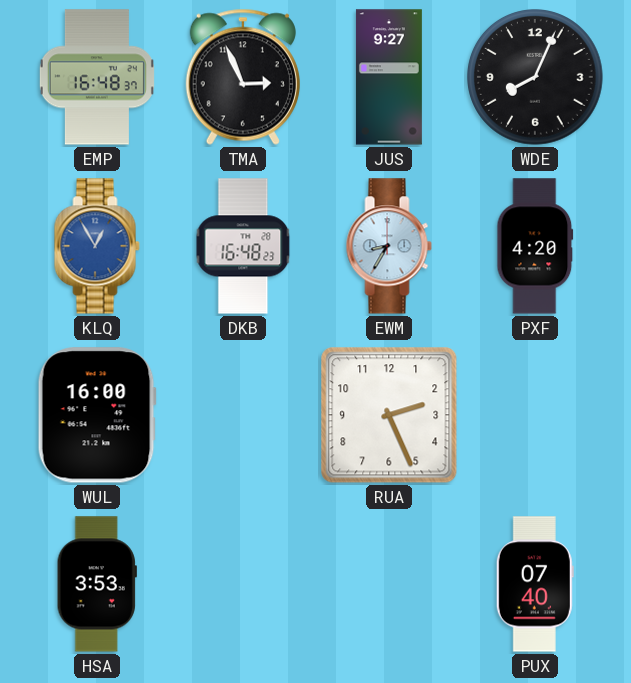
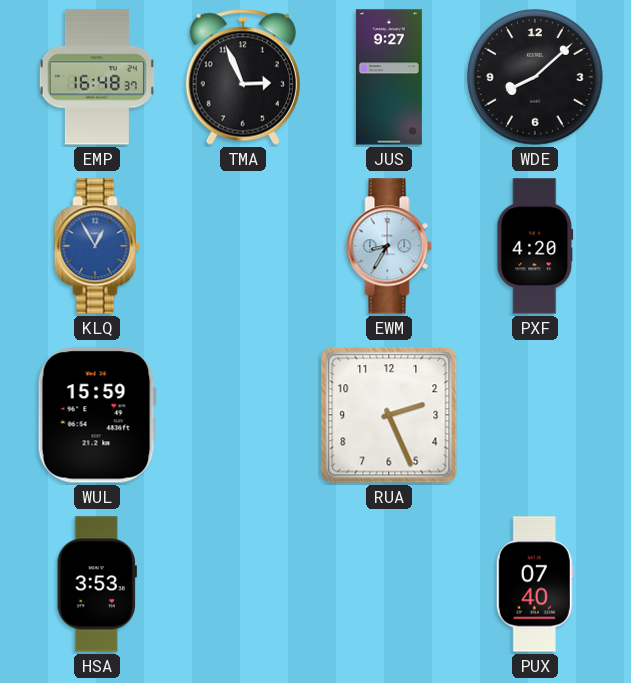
WDE: 8:04 -> 8:08 (536, 78)
DKB: 16:48 -> none (243, 246)
WUL: 16:00 -> 15:59 (97, 415)
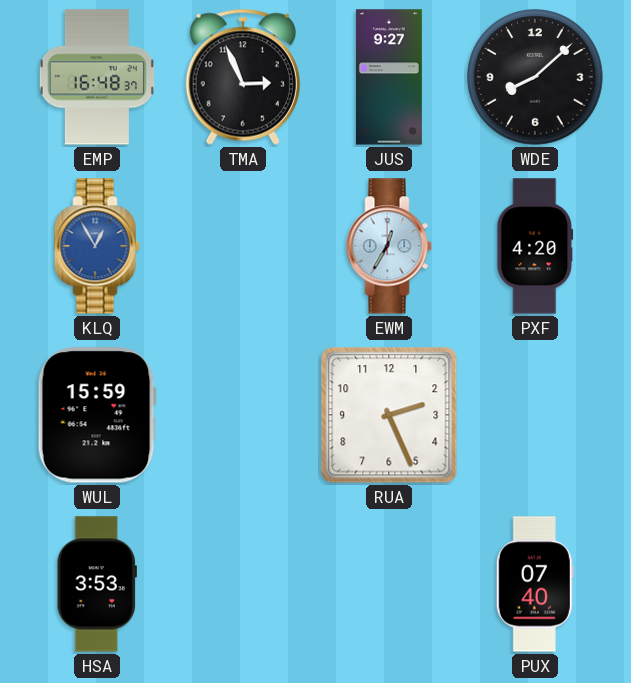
EWM: 8:35 -> 12:35 (389, 246)
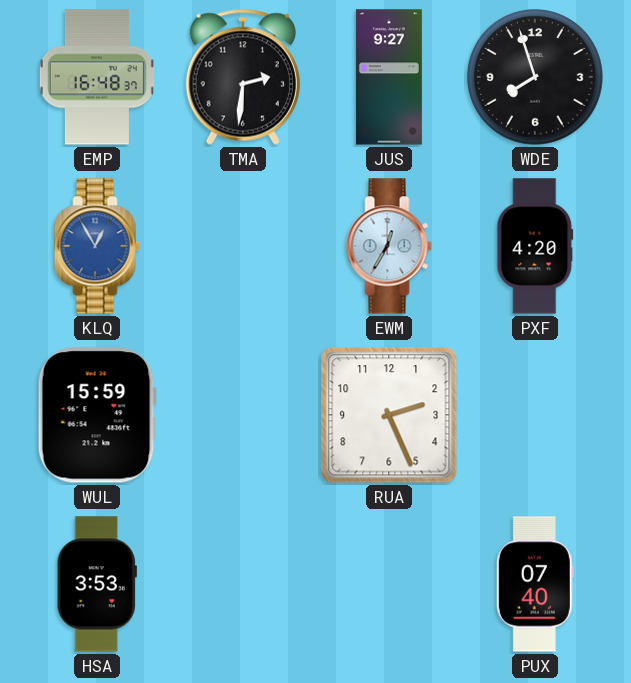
TMA: 2:56 -> 2:31 (243, 77)
WDE: 8:08 -> 7:57 (536, 78)
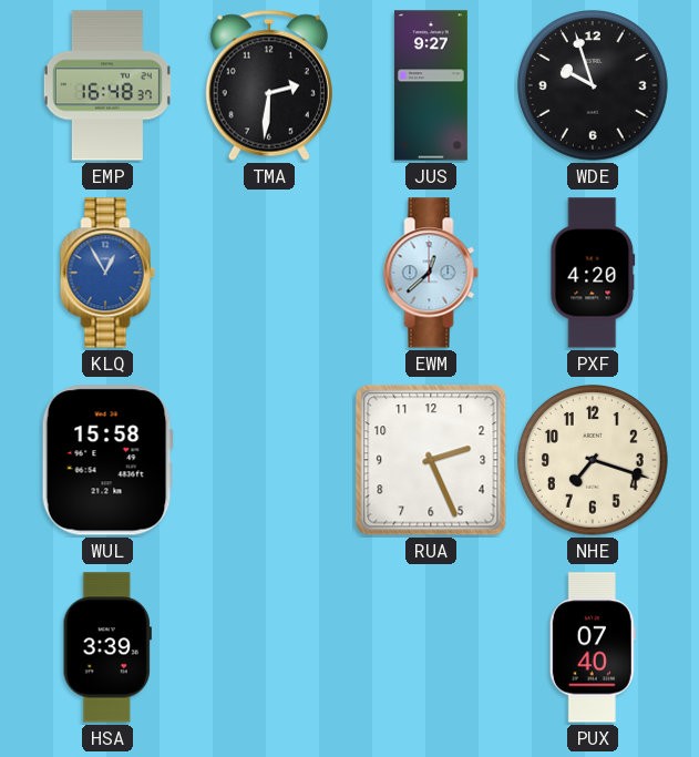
WDE: 7:57 -> 9:57 (594, 86)
EWM: 12:35 -> 12:38 (431, 273)
WUL: 15:59 -> 15:58 (107, 460)
NHE: none -> 7:18 (594, 461)
HSA: 3:53 -> 3:39 (107, 647)
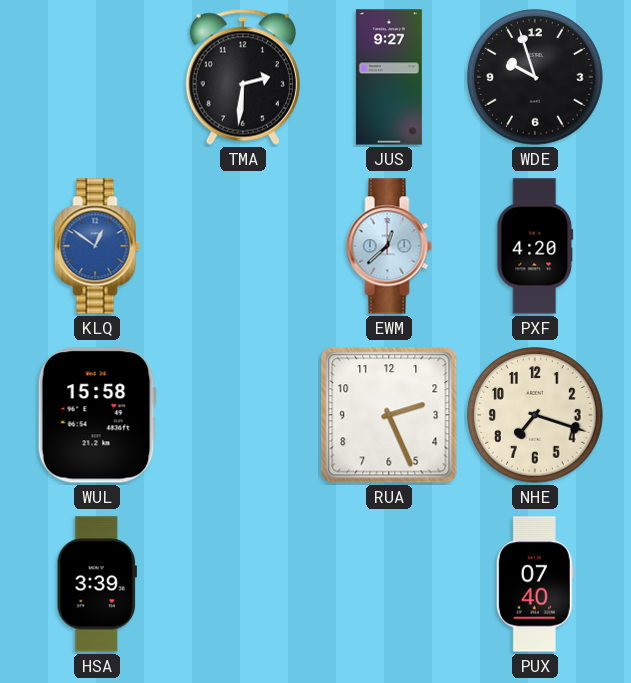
EMP: 16:48 -> none (107, 85)
KLQ: 12:55 -> 12:51 (97, 246)
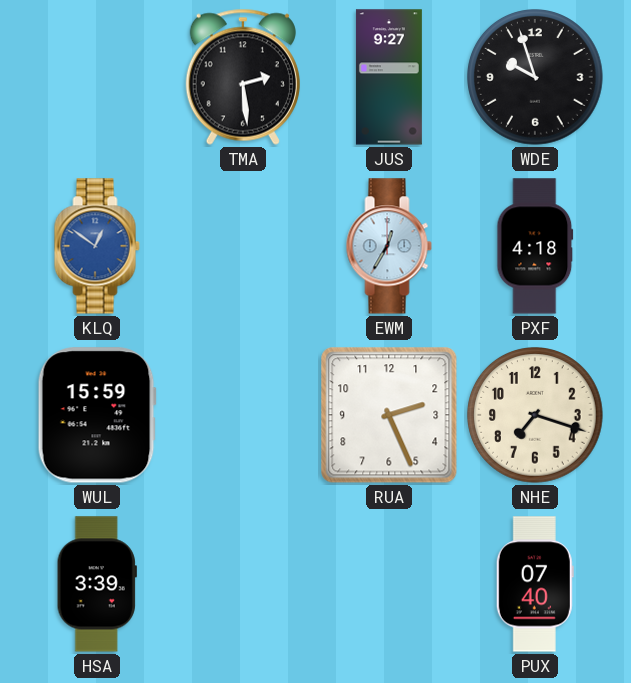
TMA: 2:31 -> 2:29 (243, 77)
EWM: 12:38 -> 12:35 (389, 246)
PXF: 4:20 -> 4:18 (535, 246)
WUL: 15:58 -> 15:59 (97, 415)
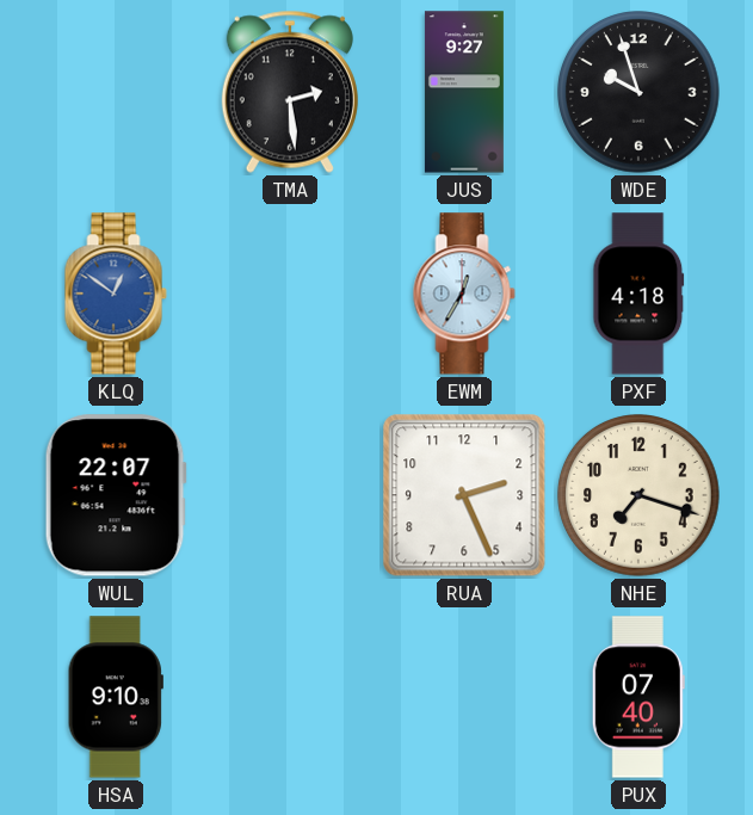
WUL: 15:59 -> 22:07 (116, 495)
HSA: 3:39 -> 9:10 (116, 697)
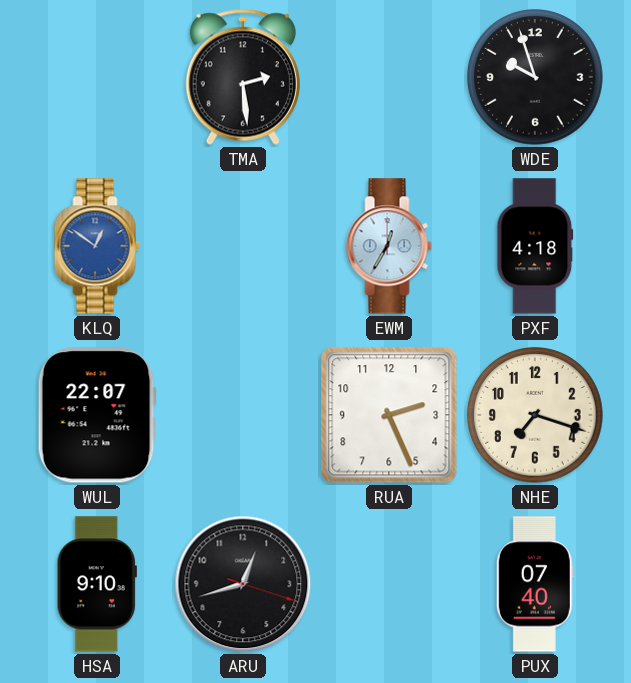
JUS: 9:27 -> none (464, 92)
ARU: none -> 12:42 (243, 584)
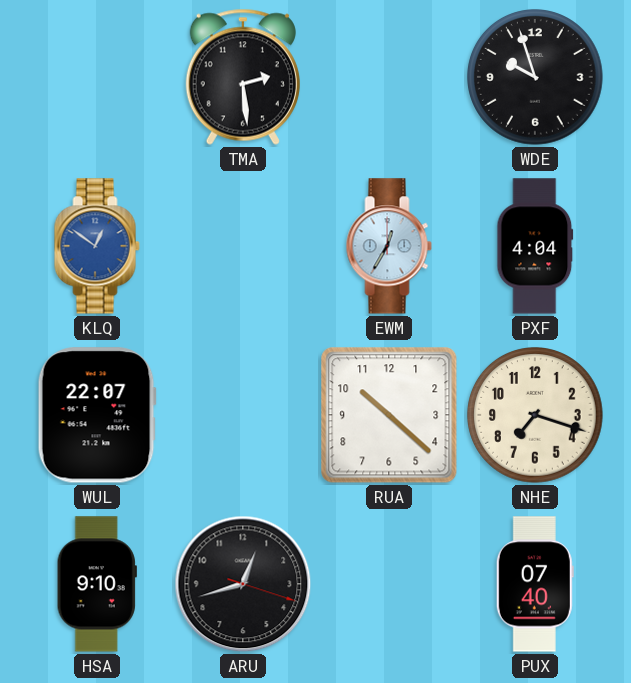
PXF: 4:18 -> 4:04 (535, 246)
RUA: 2:26 -> 10:22 (389, 415)
